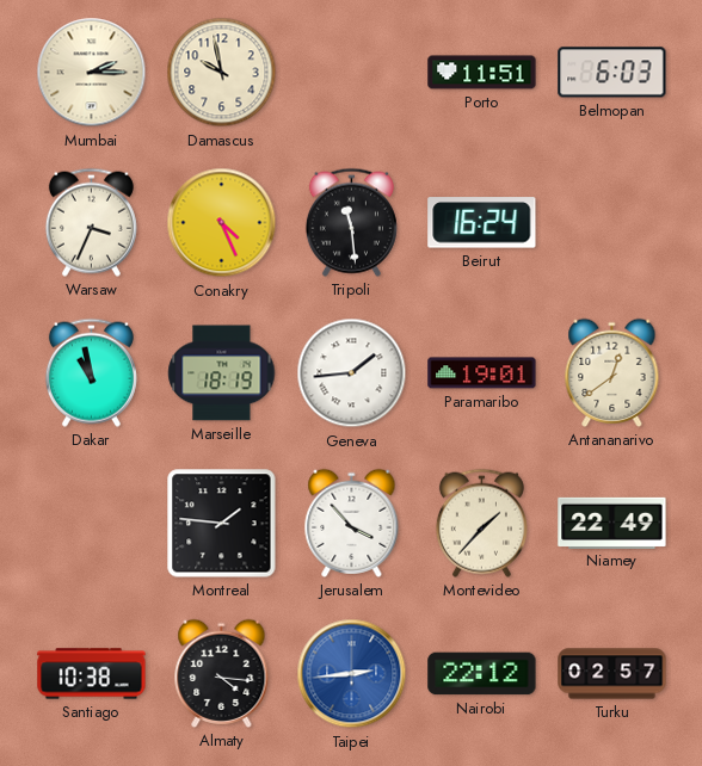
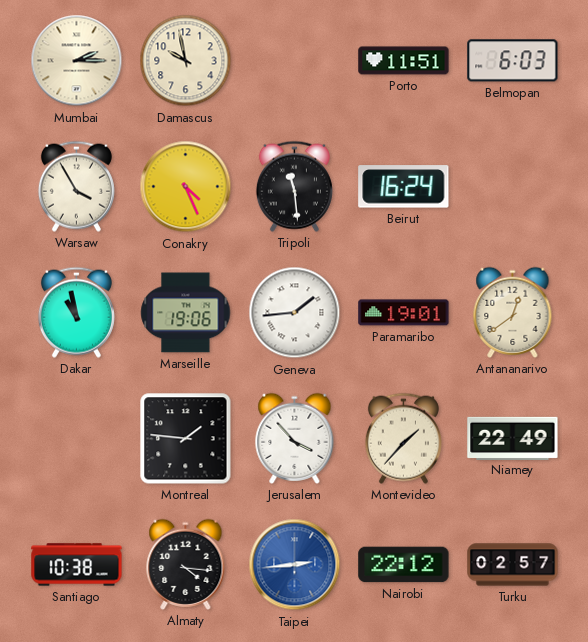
Warsaw: 3:34 -> 3:55 (76, 186)
Marseille: 18:19 -> 19:06 (186, 313)
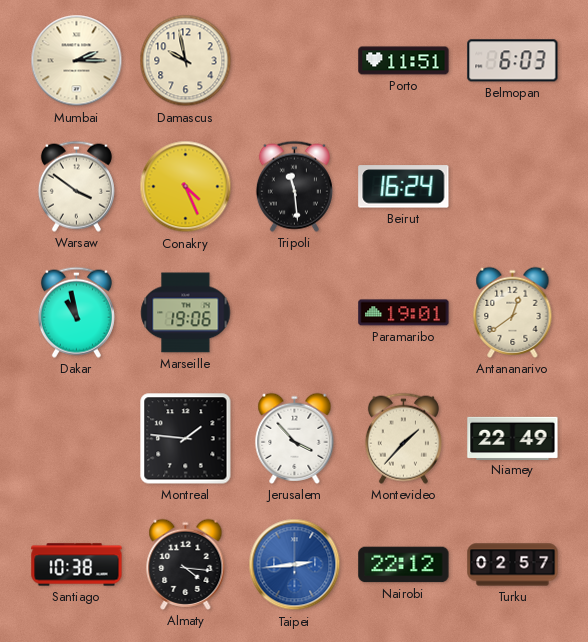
Warsaw: 3:55 -> 3:51 (76, 186)
Geneva: 1:44 -> none (295, 313)
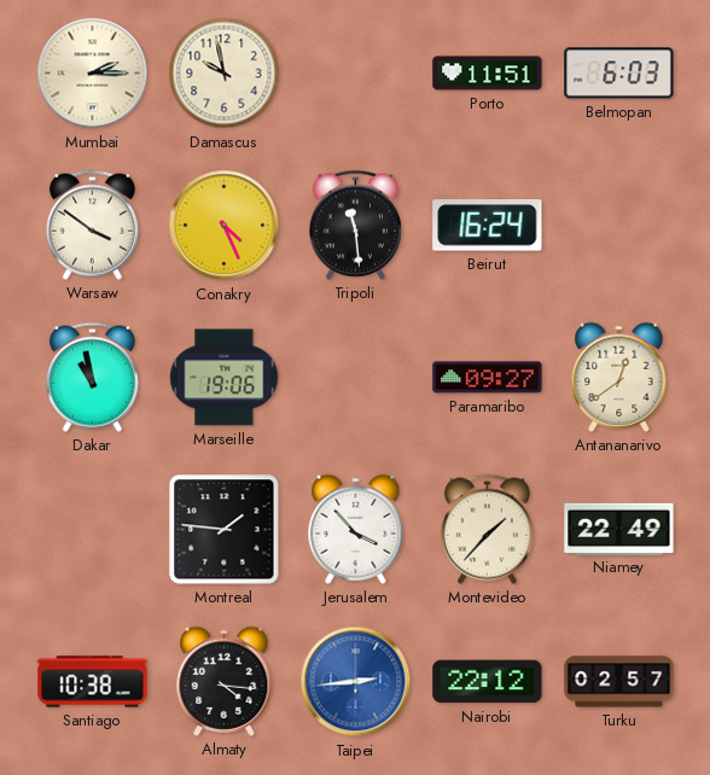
Paramaribo: 19:01 -> 09:27 (488, 378)
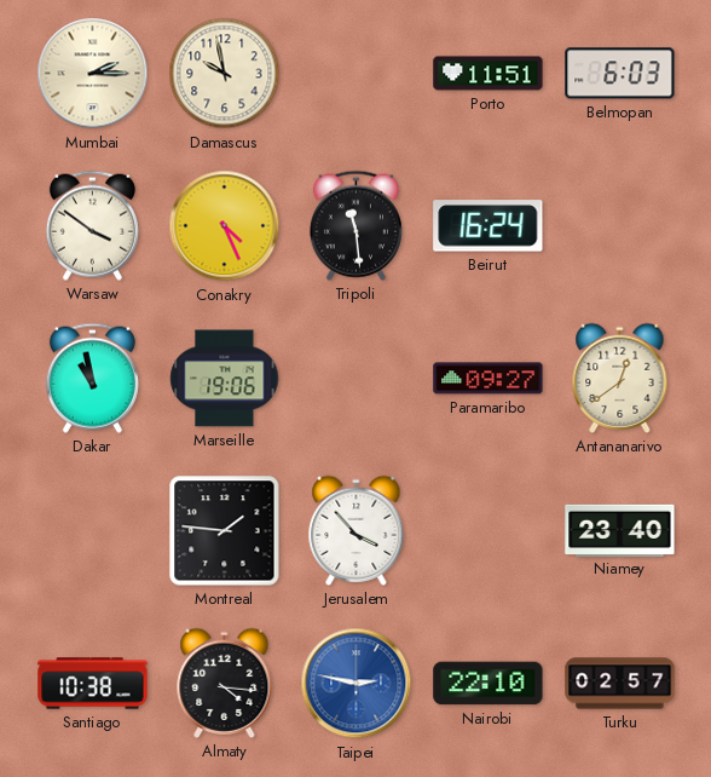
Montevideo: 1:37 -> none (487, 529)
Niamey: 22:49 -> 23:40 (620, 530)
Taipei: 2:44 -> 2:47 (357, 684)
Nairobi: 22:12 -> 22:10 (489, 684)
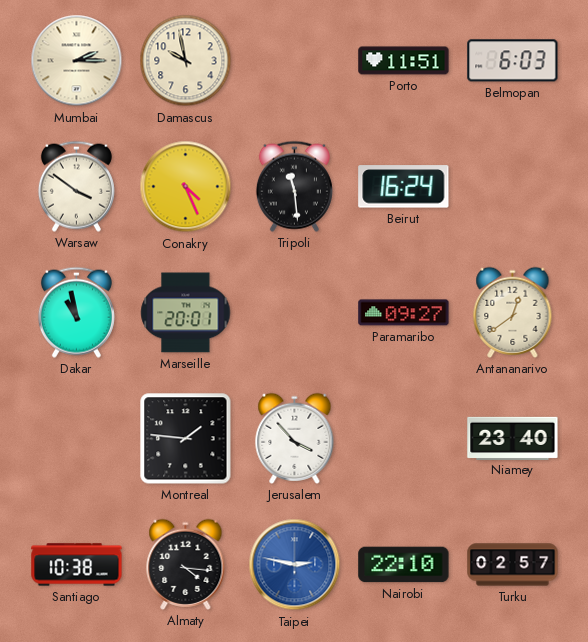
Marseille: 19:06 -> 20:01 (186, 313)
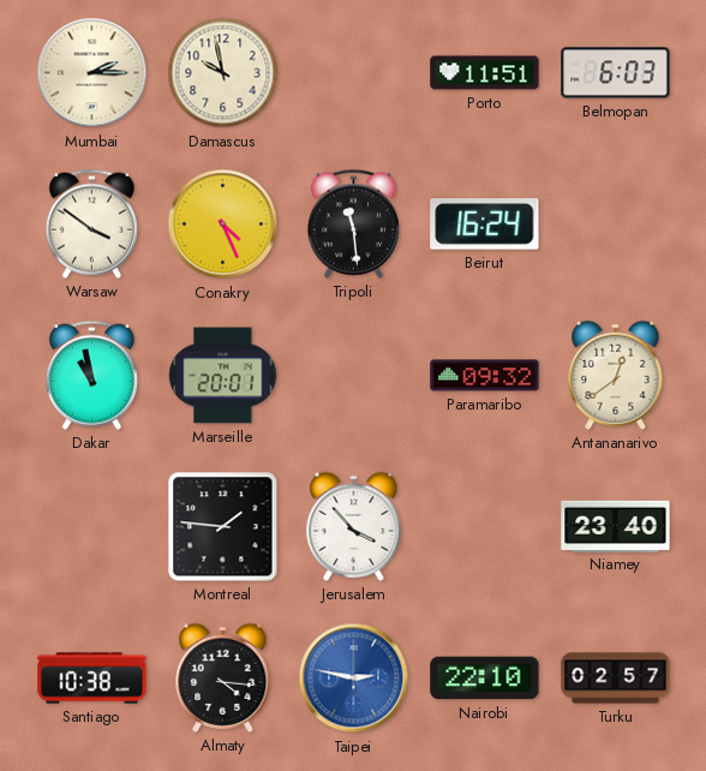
Paramaribo: 09:27 -> 09:32 (485, 376)
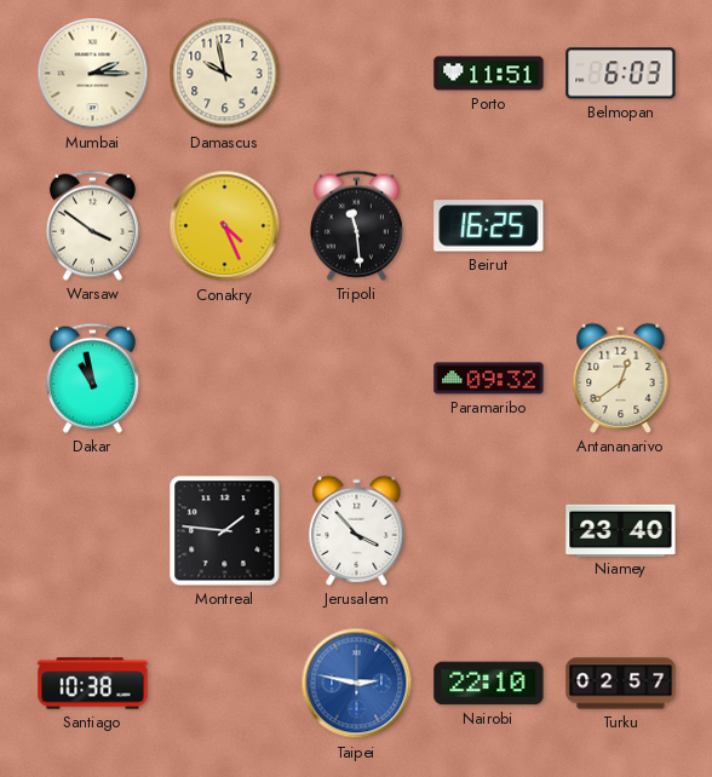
Beirut: 16:24 -> 16:25 (489, 226)
Marseille: 20:01 -> none (223, 376)
Almaty: 4:16 -> none (223, 677)
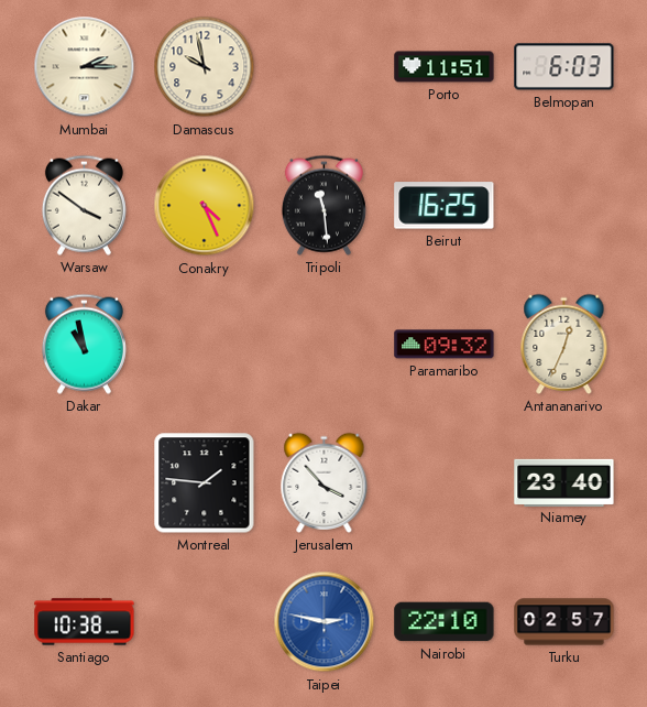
Antananarivo: 12:39 -> 12:34 (564, 344)
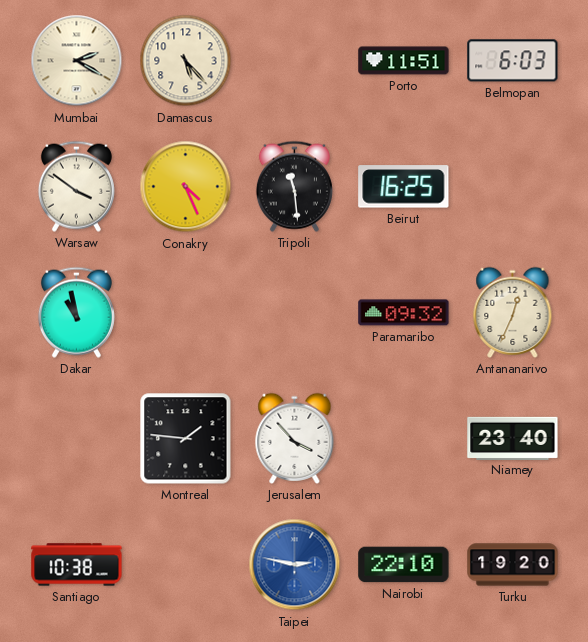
Mumbai: 2:15 -> 2:20 (77, 61)
Damascus: 9:58 -> 5:23 (186, 61)
Turku: 02:57 -> 19:20 (513, 565)
